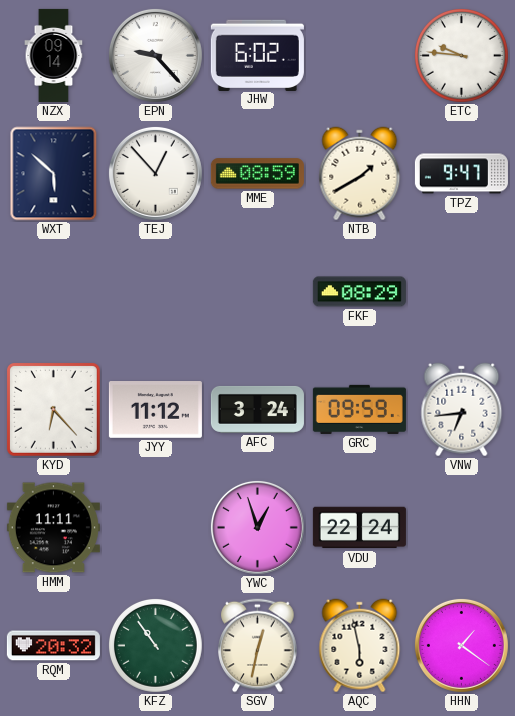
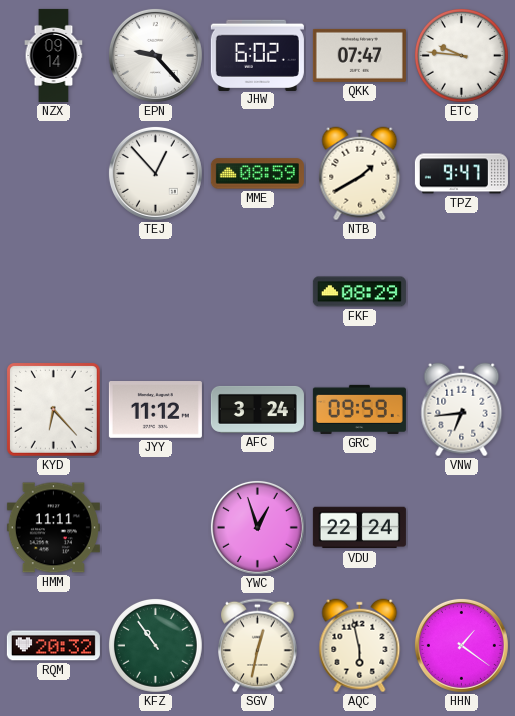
QKK: none -> 07:47 (359, 55)
WXT: 5:52 -> none (54, 174)
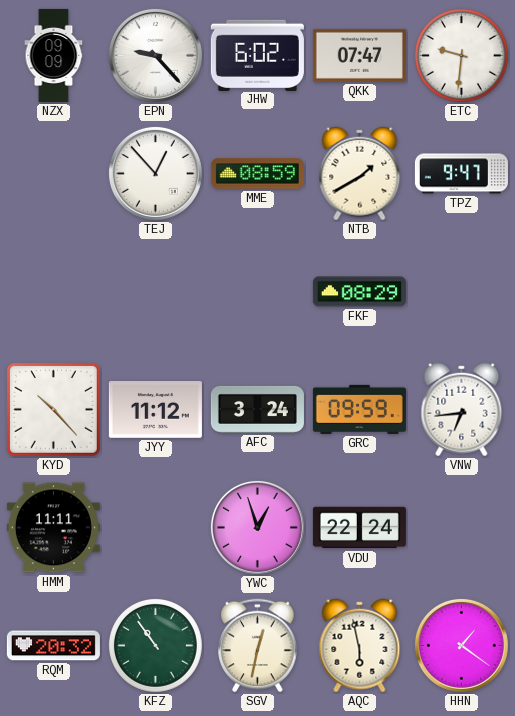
NZX: 09:14 -> 09:09 (54, 55)
ETC: 9:46 -> 9:31 (462, 56)
KYD: 6:23 -> 10:23 (54, 410)
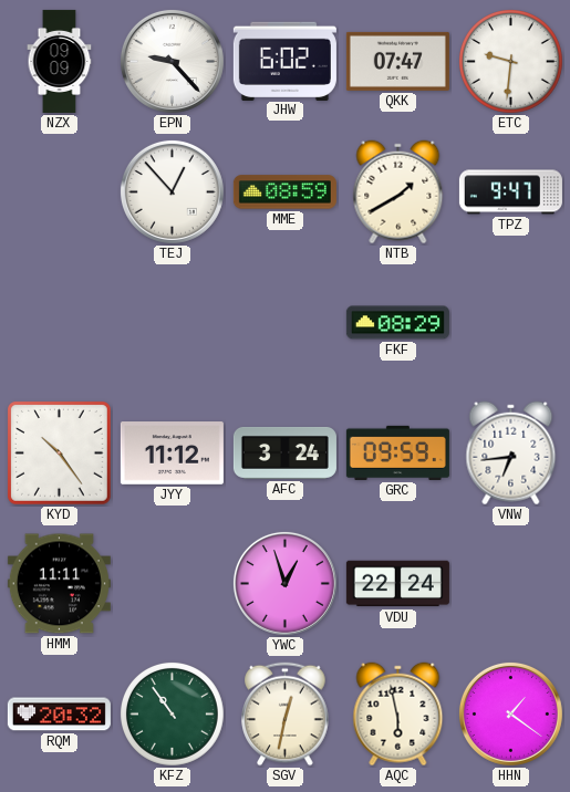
KYD: 10:23 -> 10:24 (60, 454)
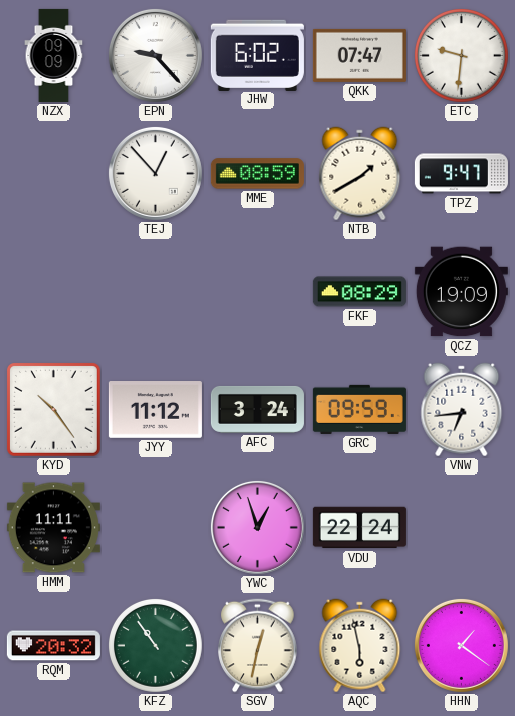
QCZ: none -> 19:09 (461, 292)
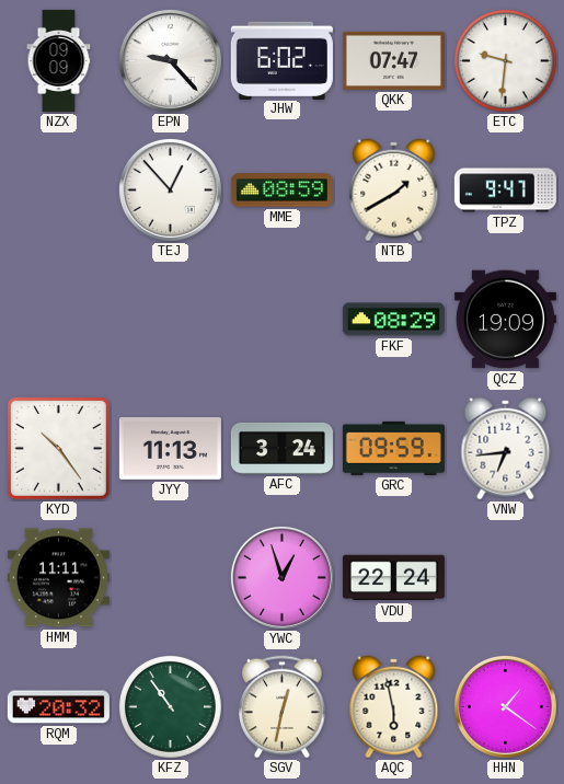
JYY: 11:12 -> 11:13 (170, 449)
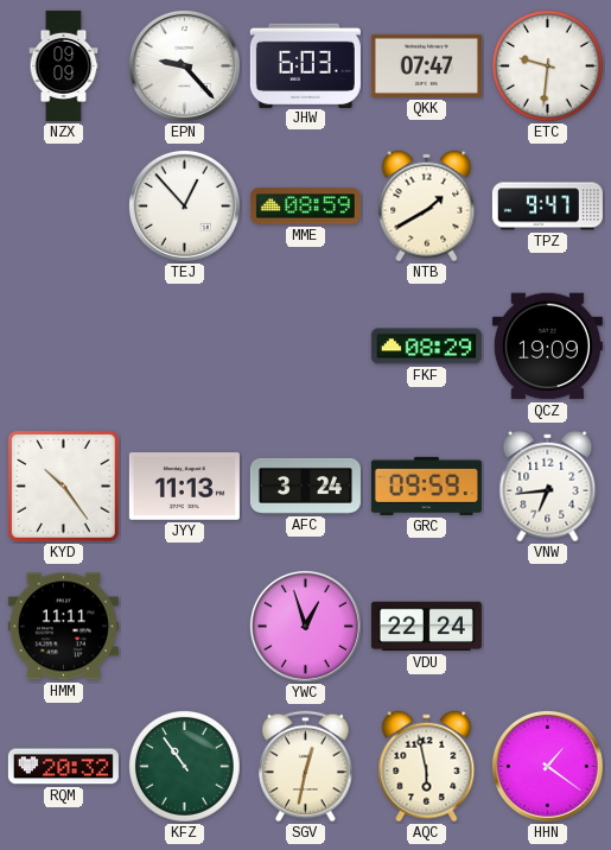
JHW: 6:02 -> 6:03 (305, 65)
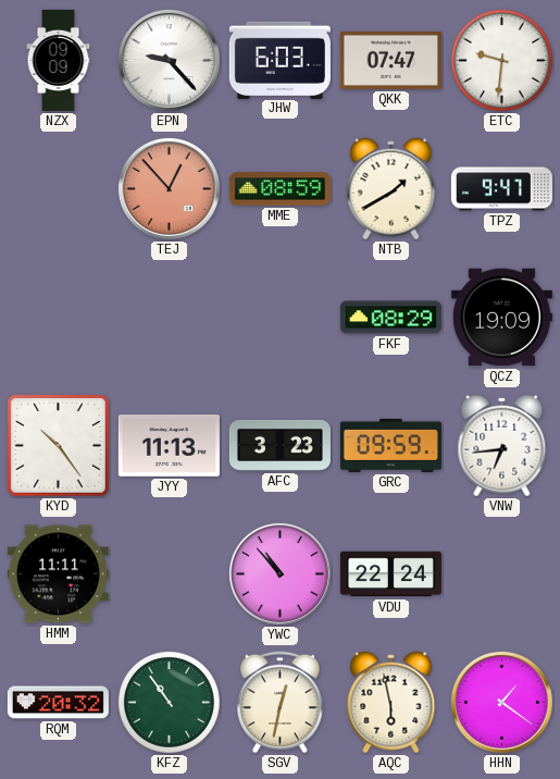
TEJ dial: white -> salmon (169, 188)
AFC: 3:24 -> 3:23 (279, 445)
YWC: 12:57 -> 10:53 (279, 573)
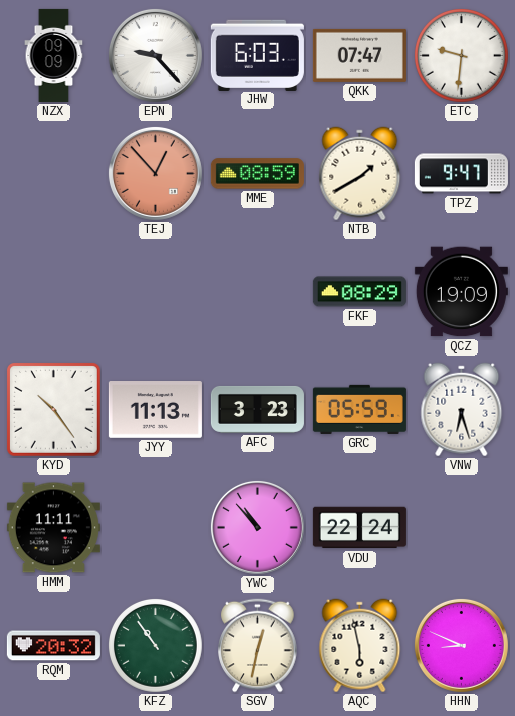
GRC: 09:59 -> 05:59 (359, 409)
VNW: 6:44 -> 6:27 (462, 410)
HHN: 1:21 -> 8:49 (461, 645)
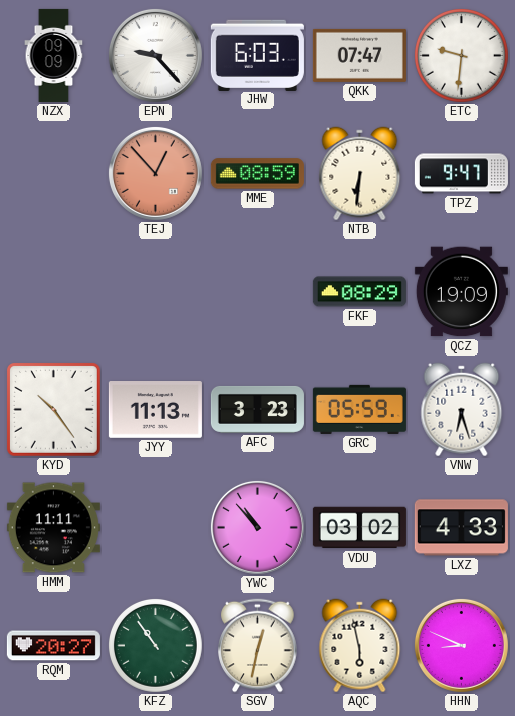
NTB: 1:40 -> 6:31 (360, 174)
VDU: 22:24 -> 03:02 (359, 528)
LXZ: none -> 4:33 (461, 528)
RQM: 20:32 -> 20:27 (53, 646)
